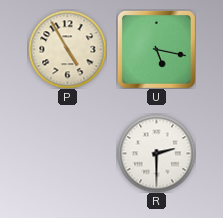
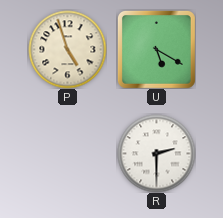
P: 4:55 -> 4:57 (67, 49)
U: 5:17 -> 5:20 (156, 49)
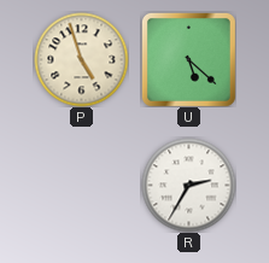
U: 5:20 -> 5:22 (188, 59)
R: 2:30 -> 2:35 (188, 185)
